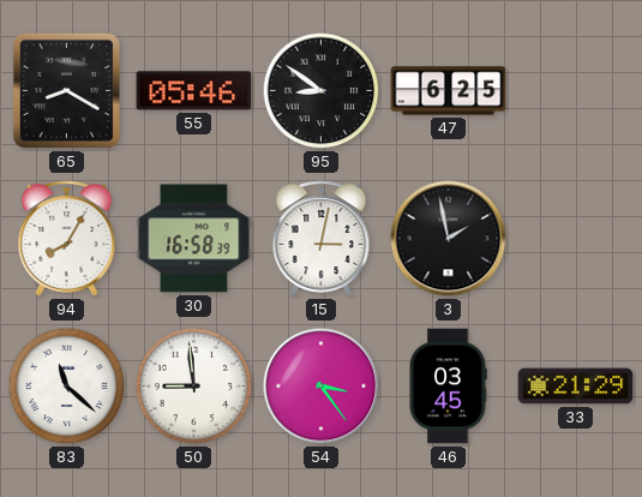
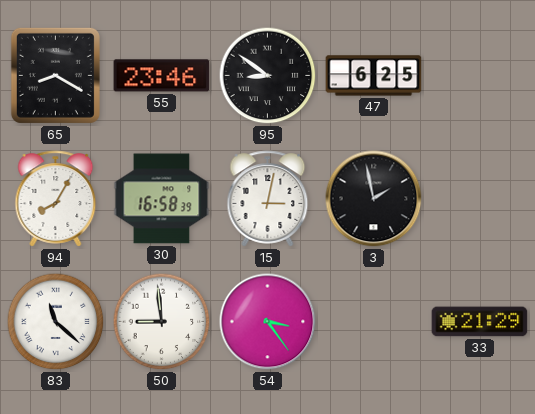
55: 05:46 -> 23:46 (162, 76)
46: 03:45 -> none (448, 387)
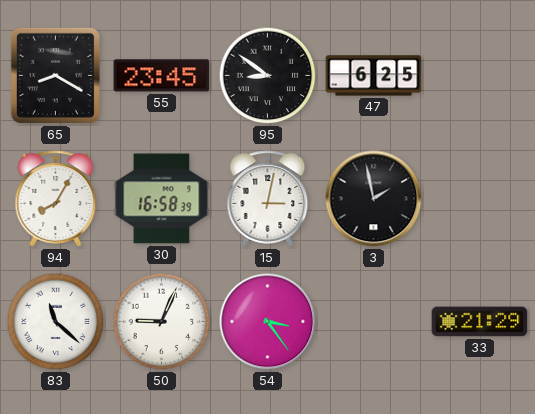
55: 23:46 -> 23:45 (162, 76)
50: 8:59 -> 9:04 (162, 322)
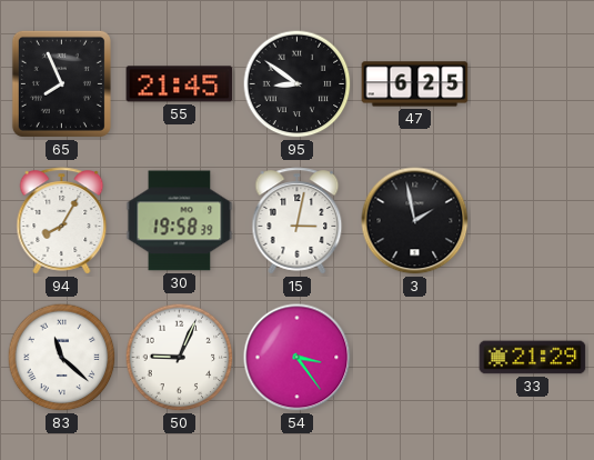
65: 8:20 -> 7:56 (61, 83)
55: 23:45 -> 21:45 (180, 84)
30: 16:58 -> 19:58 (180, 221)
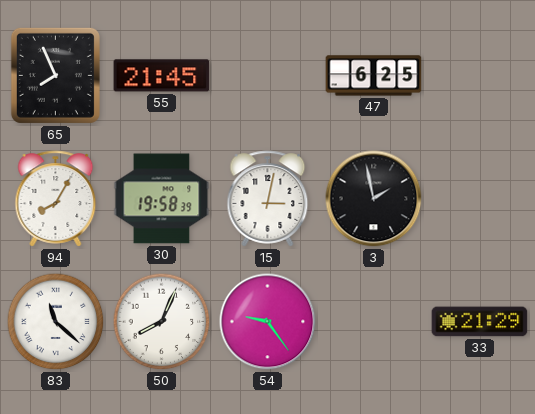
95: 8:51 -> none (298, 84)
50: 9:04 -> 8:04 (162, 322)
54: 3:24 -> 9:24 (268, 322)
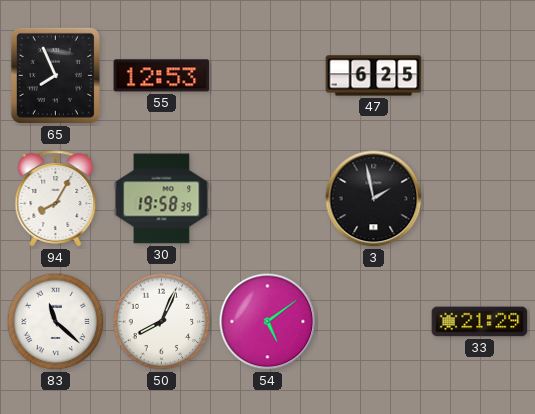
55: 21:45 -> 12:53 (162, 76)
15: 3:02 -> none (268, 199)
54: 9:24 -> 5:09 (268, 322)
